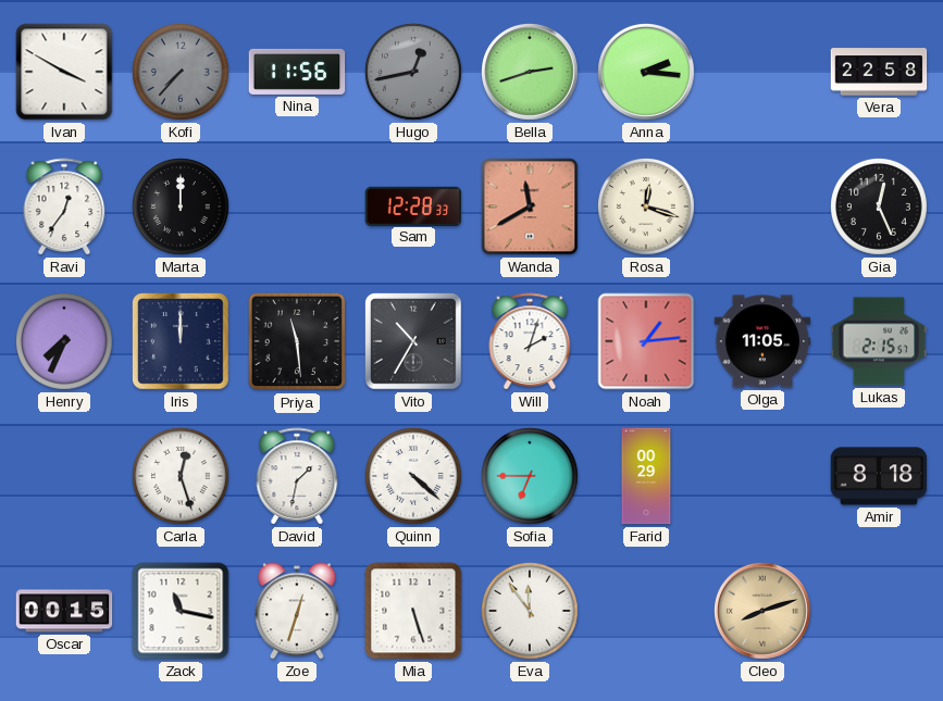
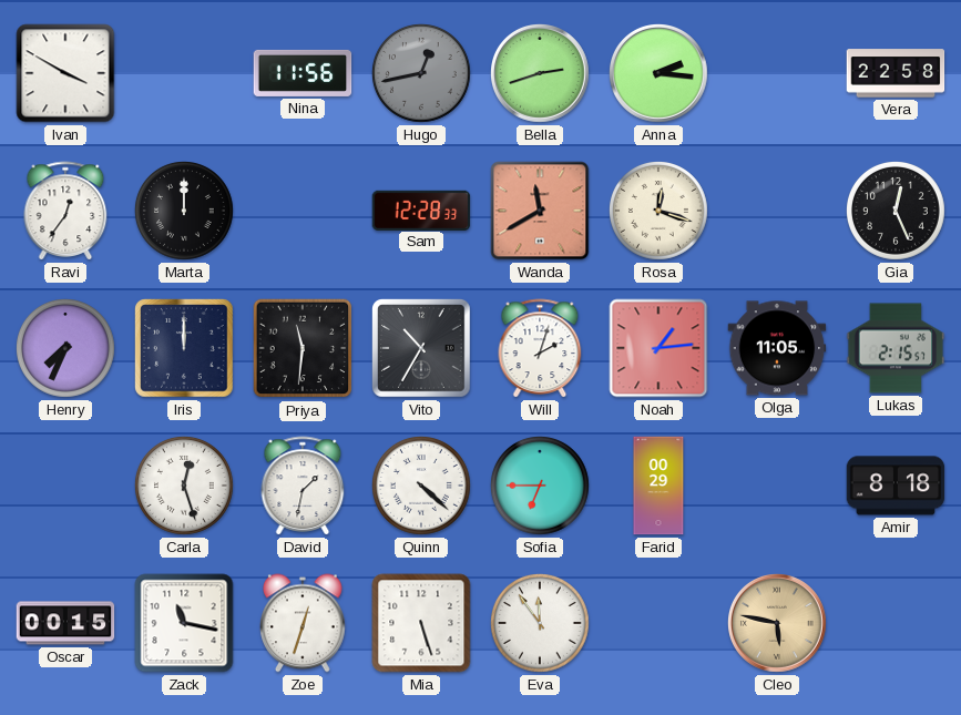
Kofi: 7:37 -> none (182, 73)
Priya: 11:29 -> 11:31 (303, 348)
Cleo: 8:12 -> 5:47 (778, 624)
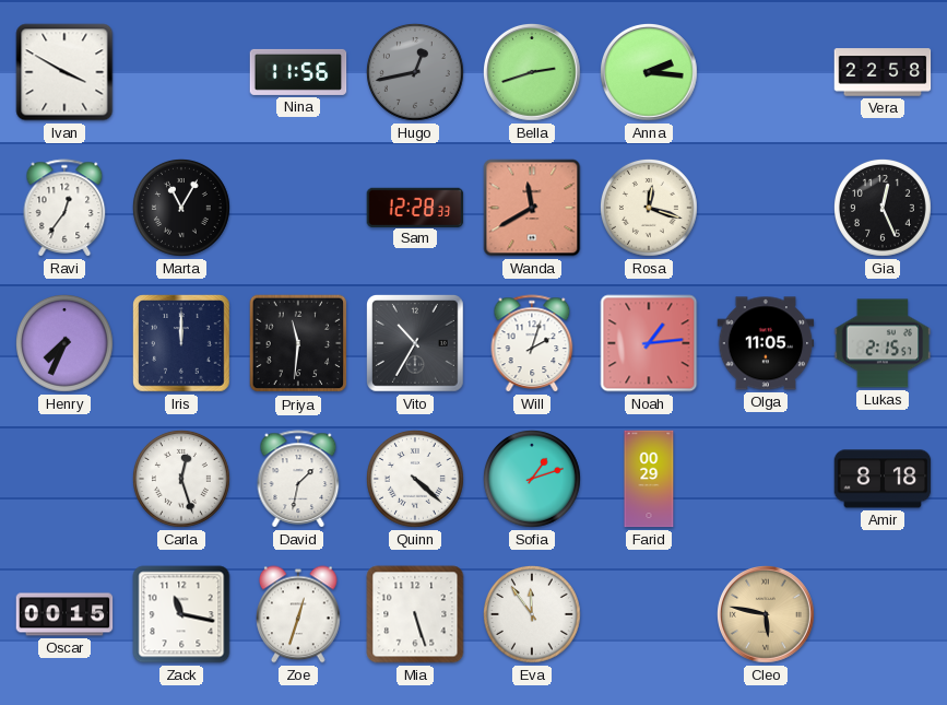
Marta: 12:00 -> 11:05 (182, 209)
Sofia: 6:45 -> 1:12 (533, 480)
